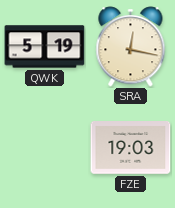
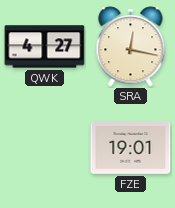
QWK: 5:19 -> 4:27 (45, 47)
FZE: 19:03 -> 19:01 (131, 148)
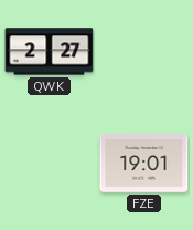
QWK: 4:27 -> 2:27 (50, 52)
SRA: 12:17 -> none (131, 47)
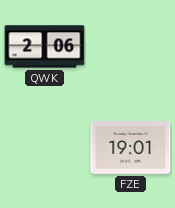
QWK: 2:27 -> 2:06 (45, 47)
